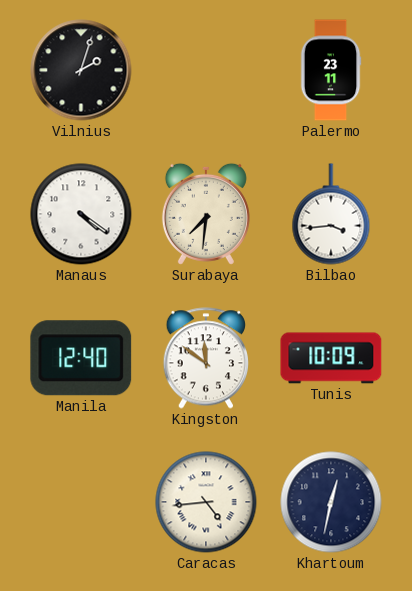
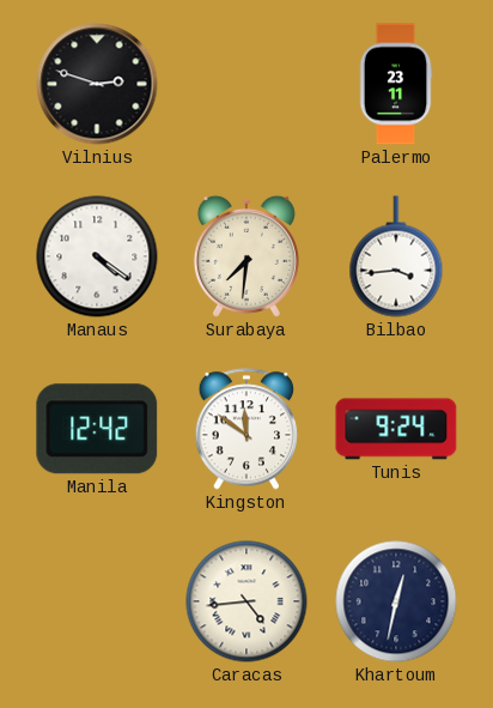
Vilnius: 2:03 -> 2:48 (97, 84)
Manila: 12:40 -> 12:42 (97, 429)
Tunis: 10:09 -> 9:24 (396, 429)
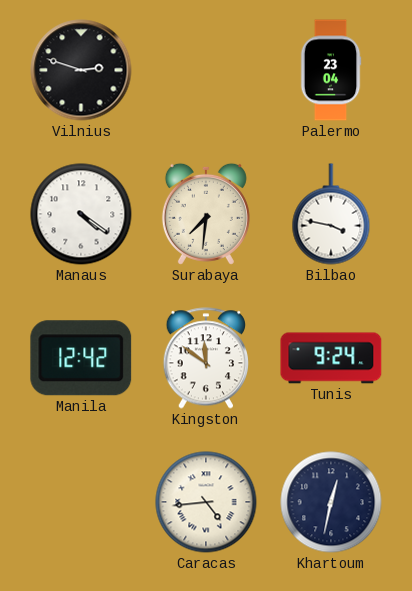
Palermo: 23:11 -> 23:04 (331, 70)
Bilbao: 3:44 -> 3:47 (331, 214)
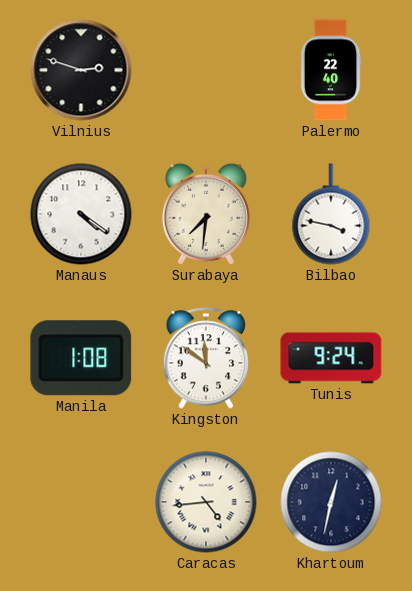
Palermo: 23:04 -> 22:40 (331, 70)
Manila: 12:42 -> 1:08 (81, 358)
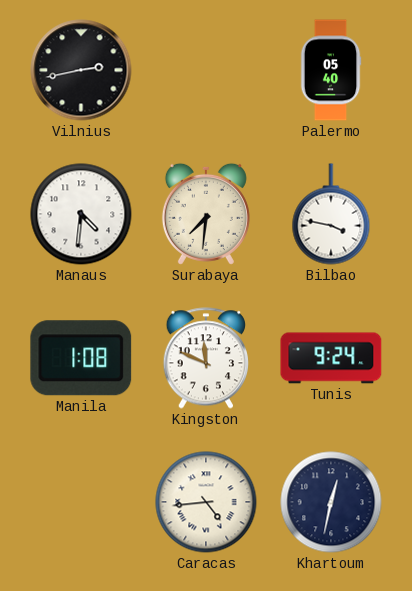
Vilnius: 2:48 -> 2:43 (81, 70)
Palermo: 22:40 -> 05:40 (331, 70)
Manaus: 4:21 -> 4:31 (81, 214)
Kingston: 11:51 -> 11:49 (205, 358)
